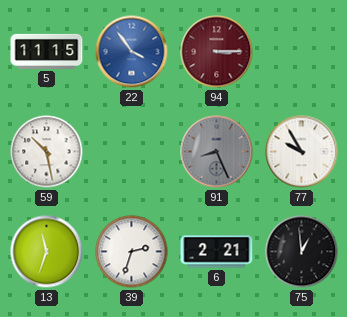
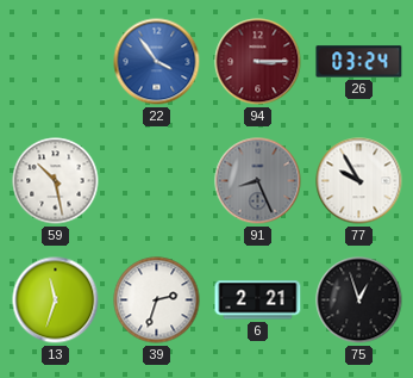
5: 11:15 -> none (47, 51)
26: none -> 03:24 (359, 62)
75: 12:59 -> 12:57 (359, 300)
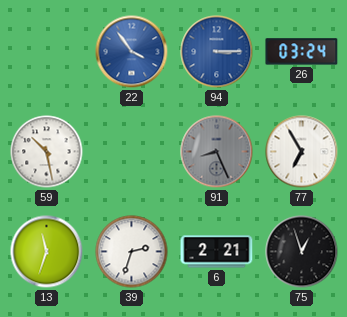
94 dial: burgundy -> blue (217, 52)
77: 9:55 -> 6:55 (302, 152)
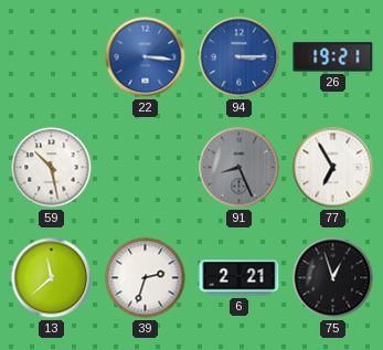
22: 3:54 -> 3:16 (146, 57)
26: 03:24 -> 19:21 (333, 57)
13: 11:33 -> 11:38 (52, 278)
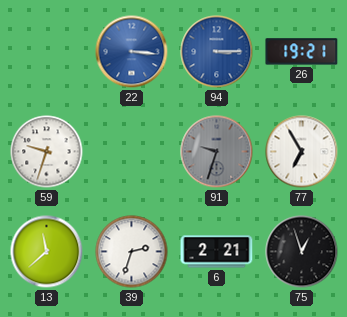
59: 10:28 -> 9:33 (47, 152)
91: 8:26 -> 9:33 (217, 152)
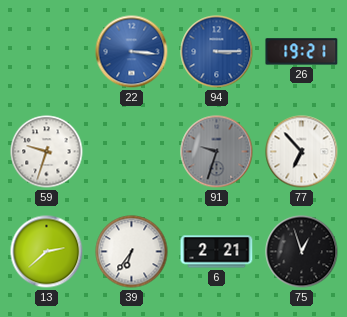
77: 6:55 -> 6:53 (302, 152)
13: 11:38 -> 2:38 (47, 252)
39: 2:33 -> 6:36 (132, 252)
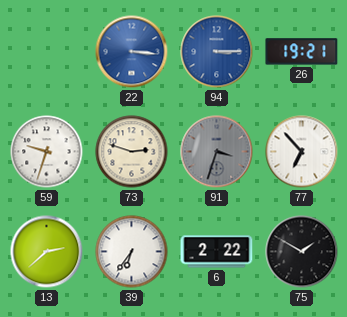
73: none -> 2:48 (132, 152)
91: 9:33 -> 3:33 (217, 152)
6: 2:21 -> 2:22 (217, 252)
75: 12:57 -> 1:50 (302, 252)
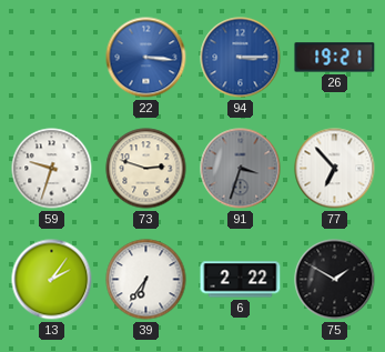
13: 2:38 -> 2:06 (52, 280)
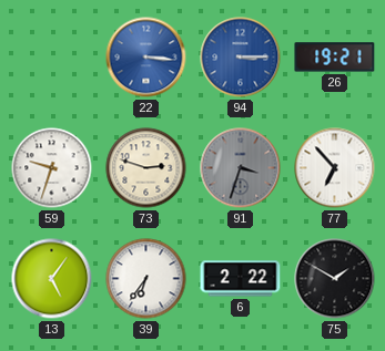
13: 2:06 -> 5:06 (52, 279)
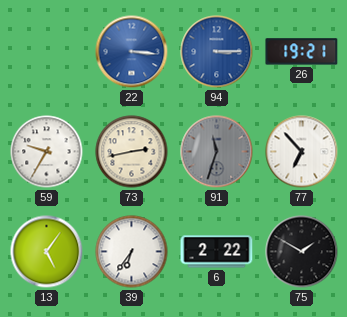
59: 9:33 -> 9:35 (47, 152)
73: 2:48 -> 2:43 (132, 152)
91: 3:33 -> 11:33 (217, 152)
